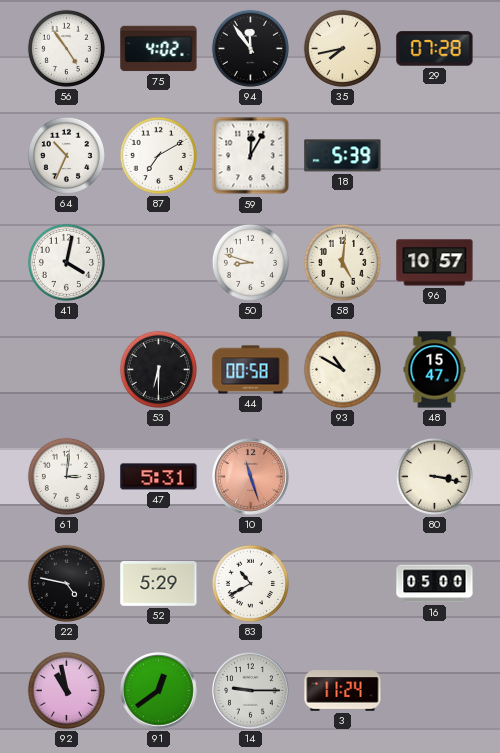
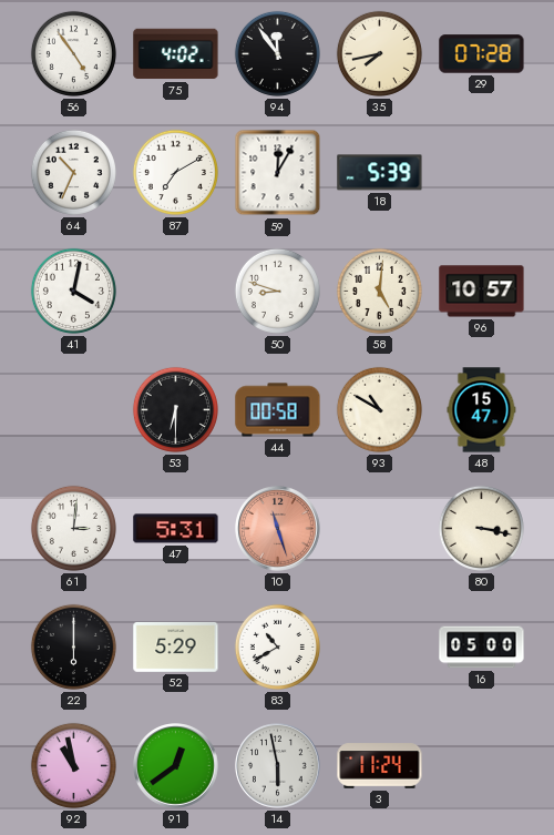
22: 4:47 -> 6:00 (73, 646)
14: 9:15 -> 5:58 (278, 766)
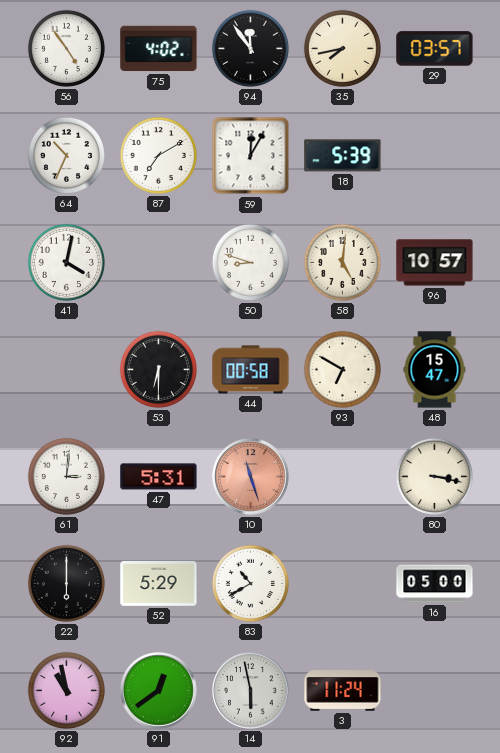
29: 07:28 -> 03:57 (435, 49)
93: 10:50 -> 6:50 (342, 369)
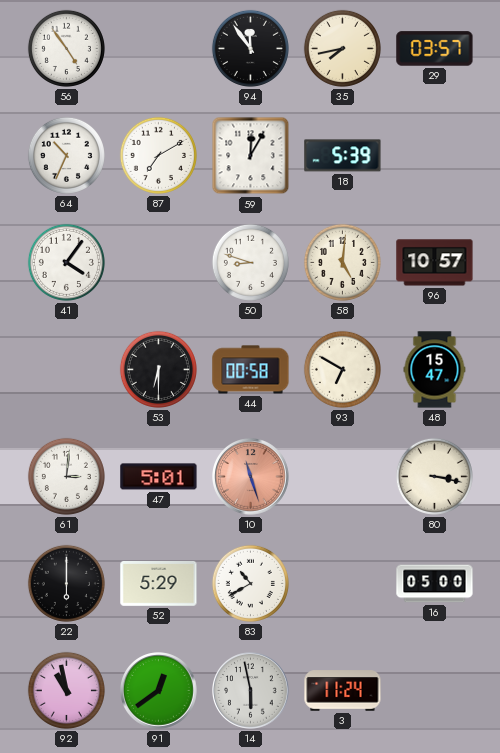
75: 4:02 -> none (159, 49)
41: 4:02 -> 4:06 (66, 262)
47: 5:31 -> 5:01 (159, 477)
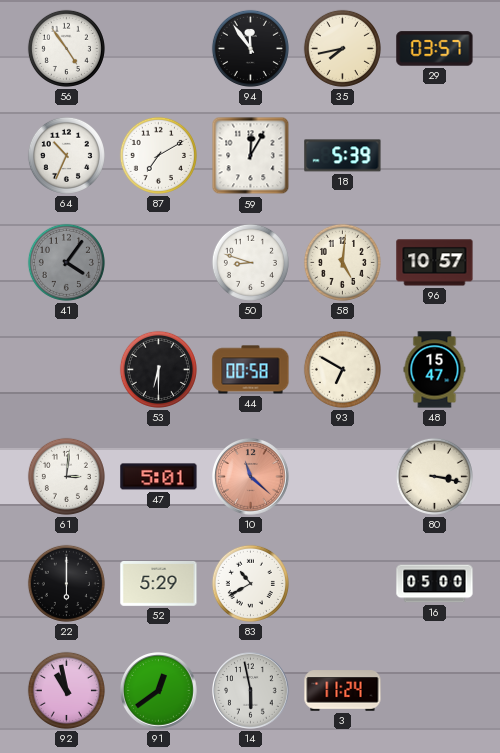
41 dial: white -> grey (66, 262)
10: 11:27 -> 11:22 (251, 477)
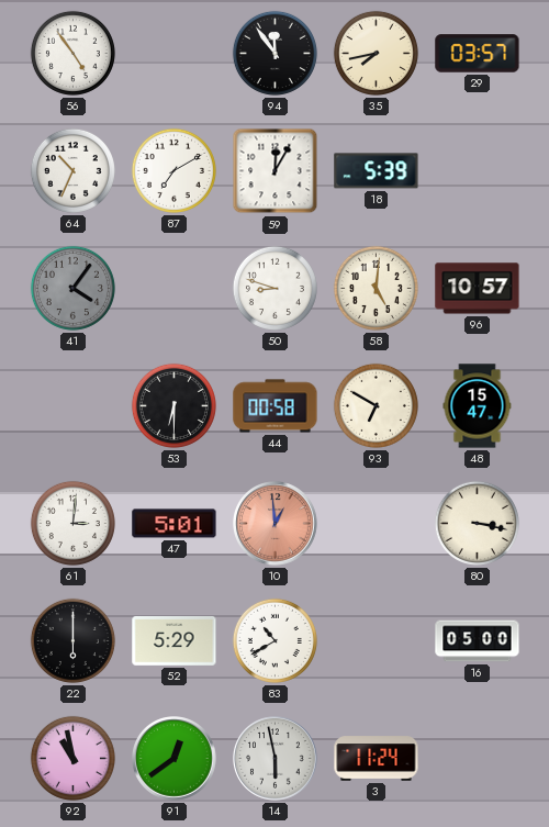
10: 11:22 -> 12:59 (276, 524)
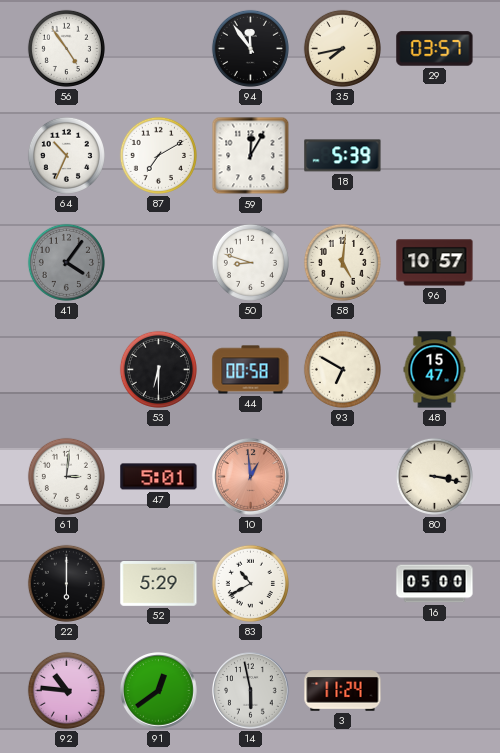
92: 10:58 -> 10:46 (66, 690)
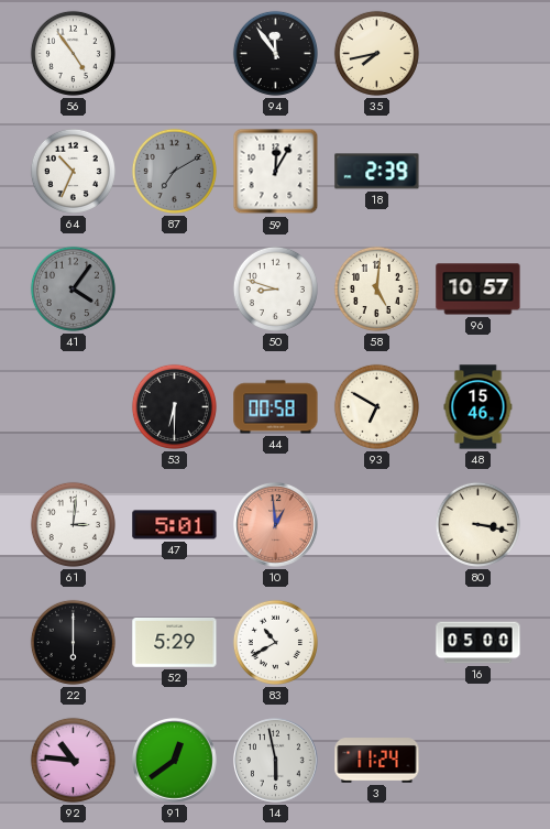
29: 03:57 -> none (435, 49)
87 dial: white -> grey (174, 171)
18: 5:39 -> 2:39 (377, 172)
48: 15:47 -> 15:46 (479, 407)
